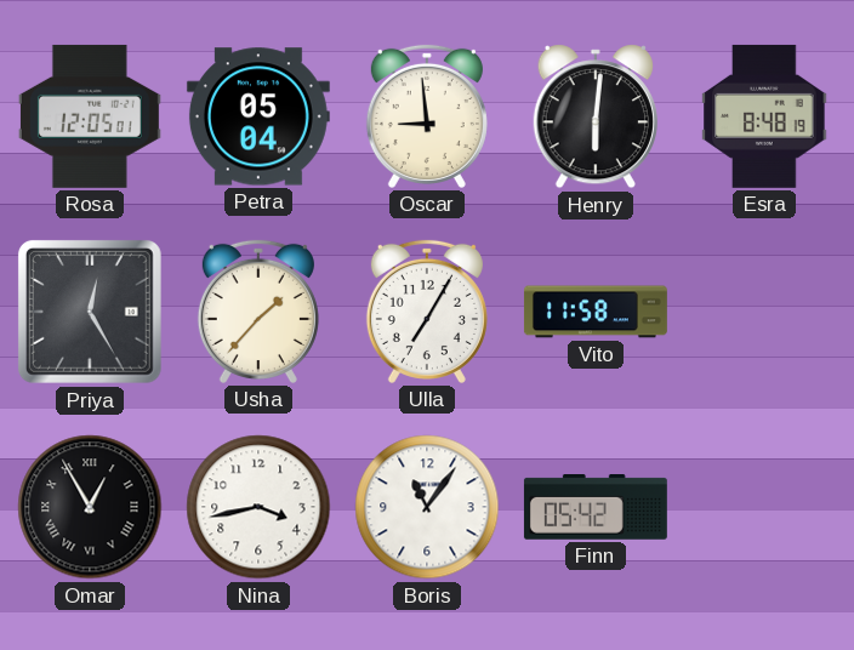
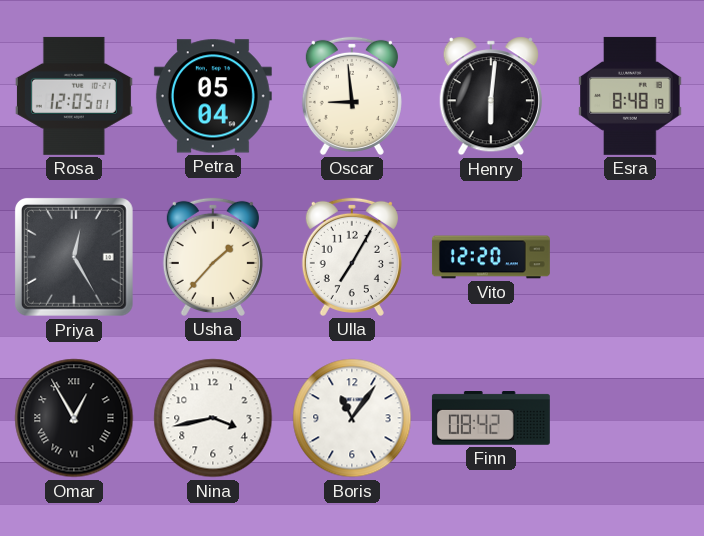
Vito: 11:58 -> 12:20 (491, 257)
Finn: 05:42 -> 08:42 (491, 419)
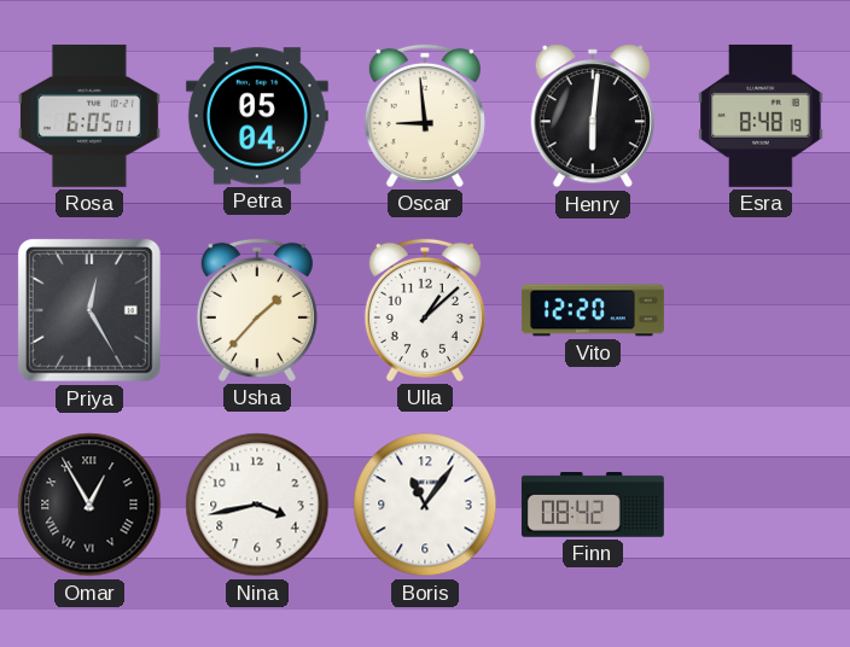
Rosa: 12:05 -> 6:05 (89, 116)
Ulla: 7:05 -> 1:08 (425, 310)
